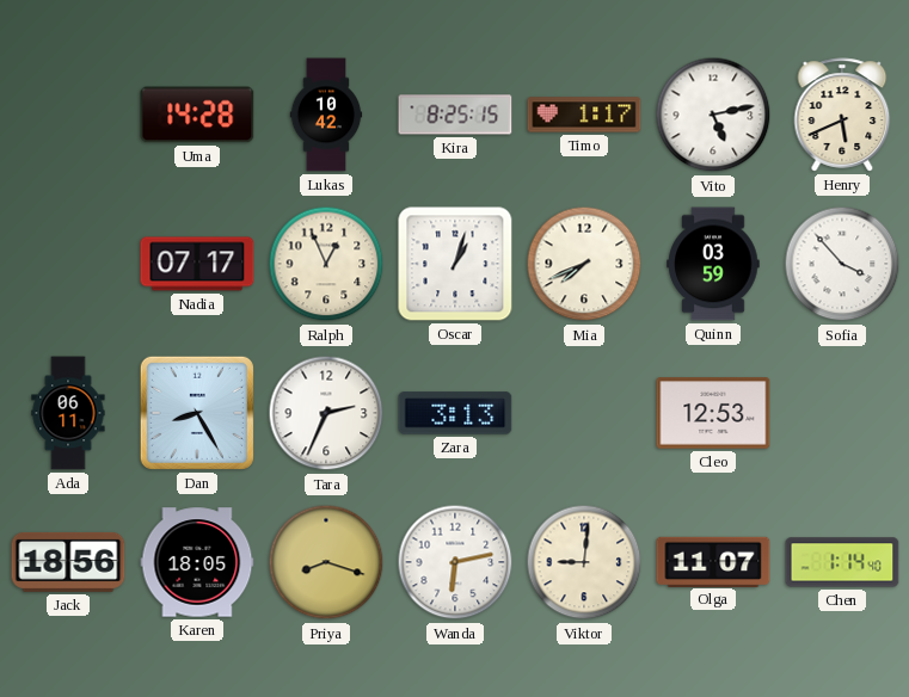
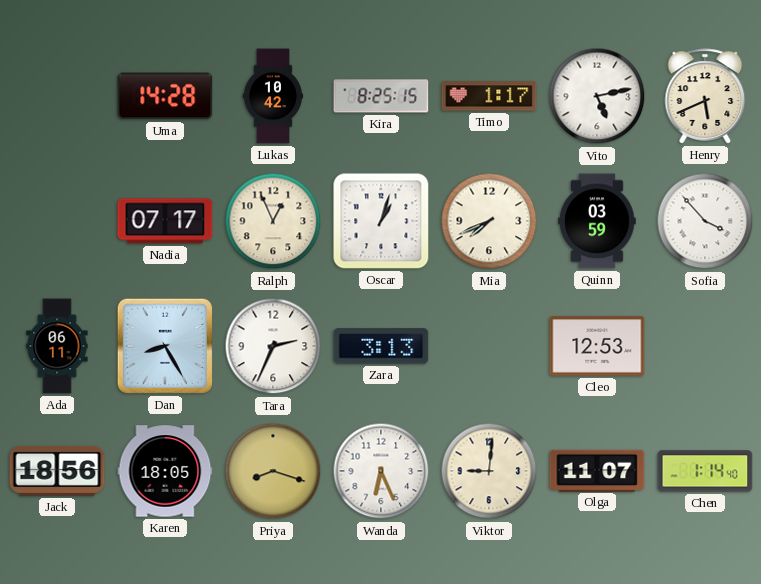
Wanda: 6:13 -> 6:26 (381, 471)
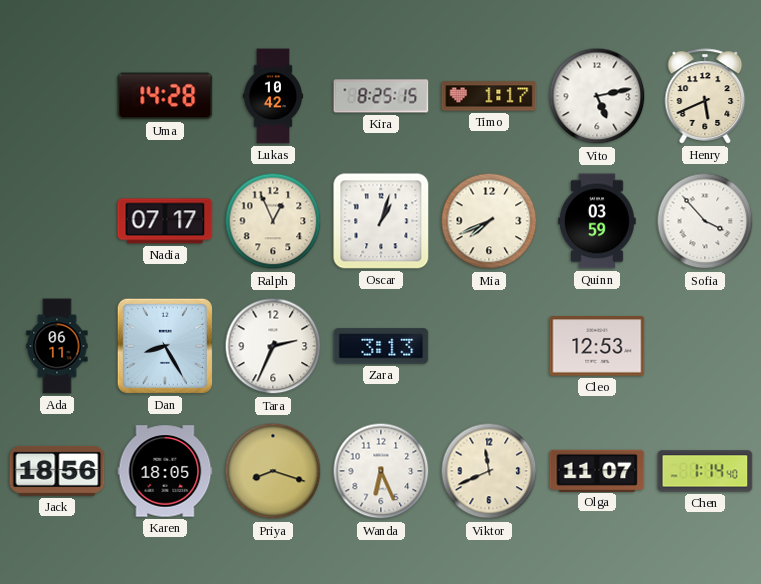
Viktor: 9:01 -> 11:41 (489, 471)
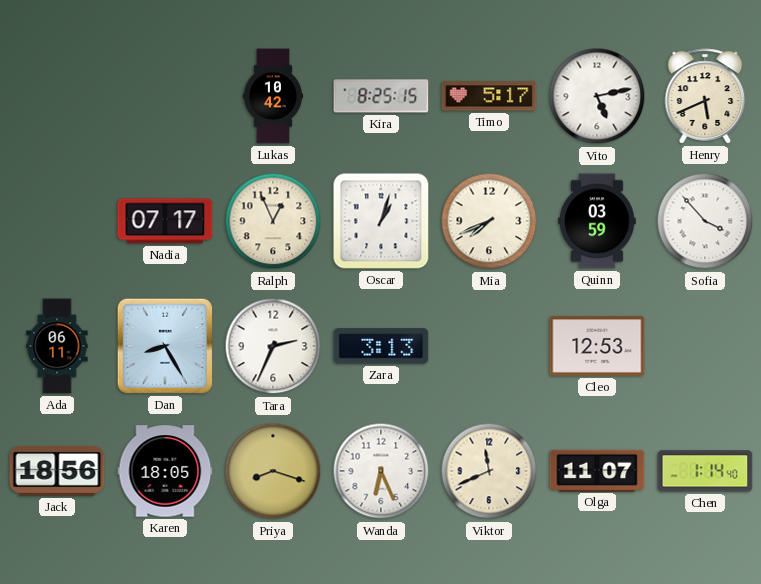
Uma: 14:28 -> none (165, 96)
Timo: 1:17 -> 5:17 (489, 96)
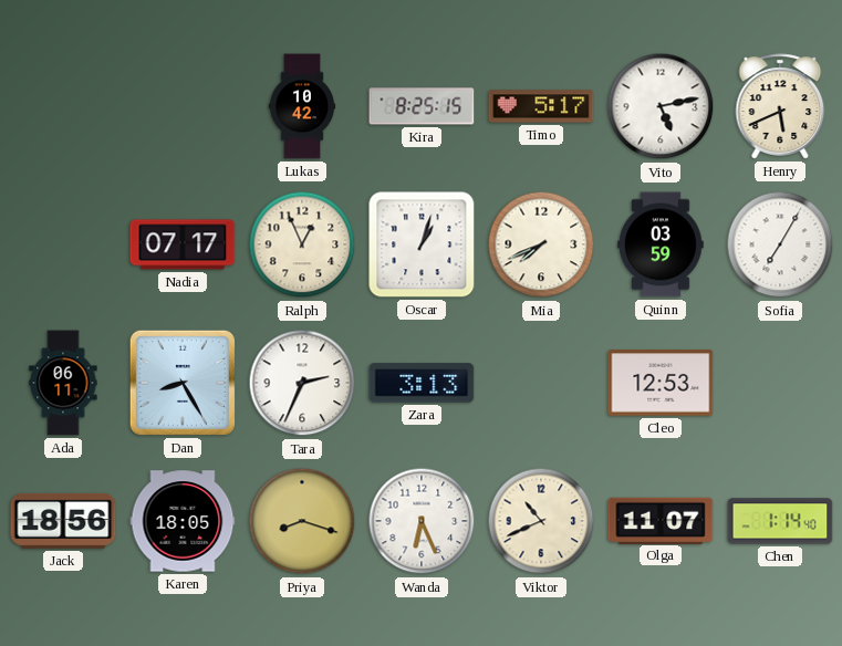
Sofia: 3:53 -> 7:05 (780, 244)
Viktor: 11:41 -> 10:41 (541, 521)
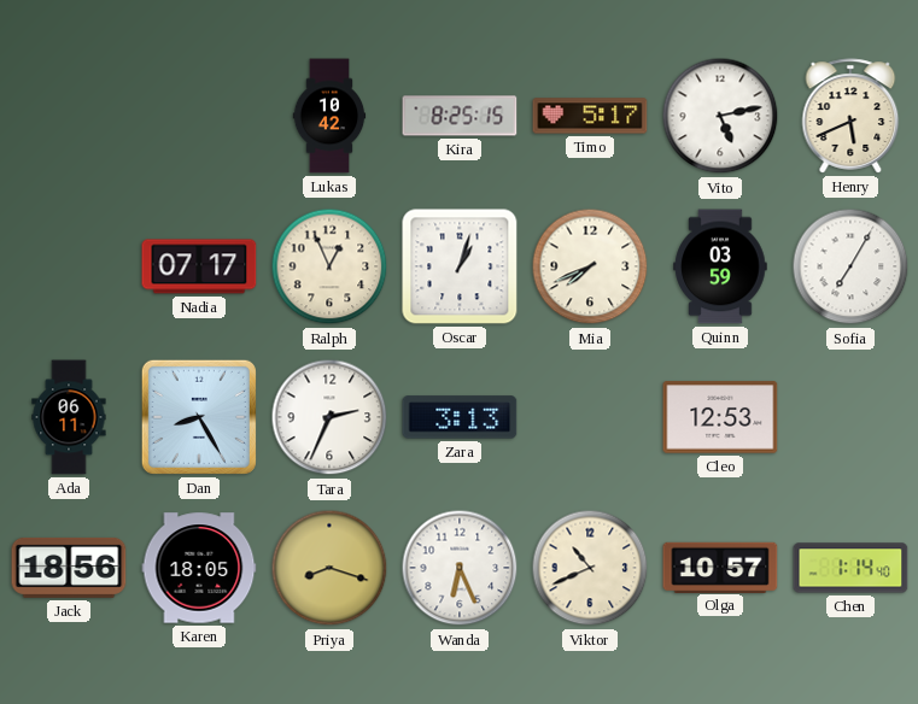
Olga: 11:07 -> 10:57 (720, 567)
